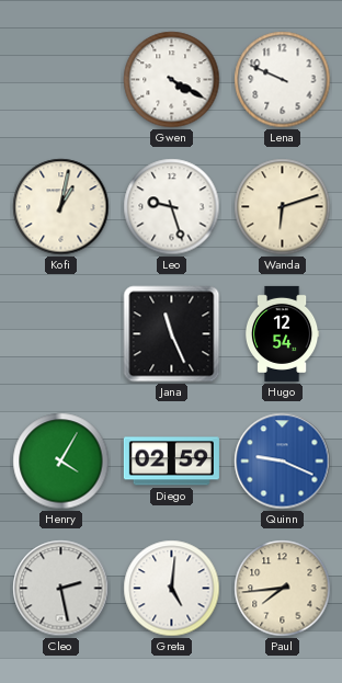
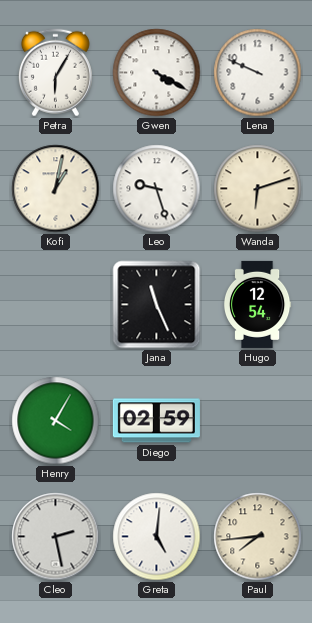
Petra: none -> 6:05 (55, 73)
Quinn: 9:19 -> none (283, 462)
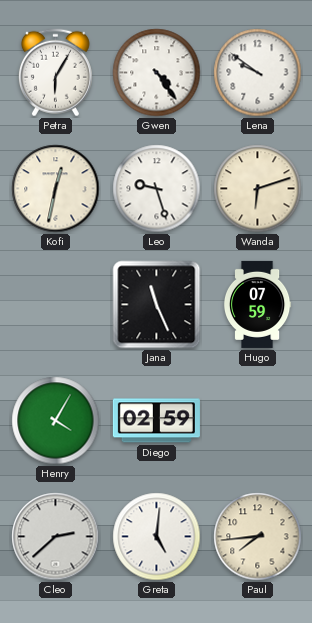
Gwen: 4:20 -> 4:24 (157, 73)
Lena: 9:49 -> 9:51 (258, 73)
Kofi: 1:02 -> 12:32 (56, 189)
Hugo: 12:54 -> 07:59 (257, 304)
Cleo: 2:28 -> 2:38 (56, 537)
